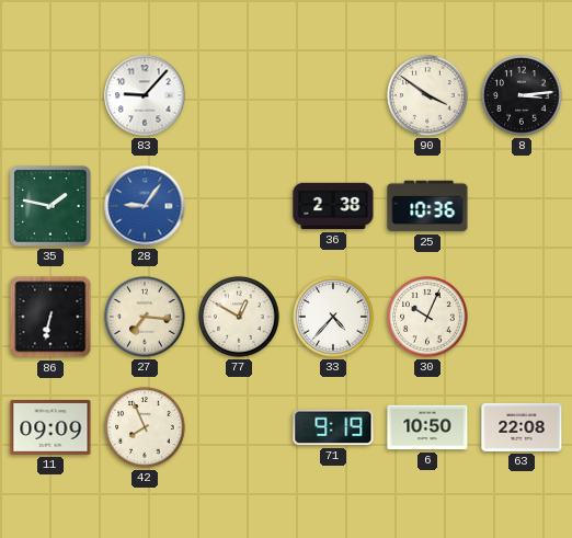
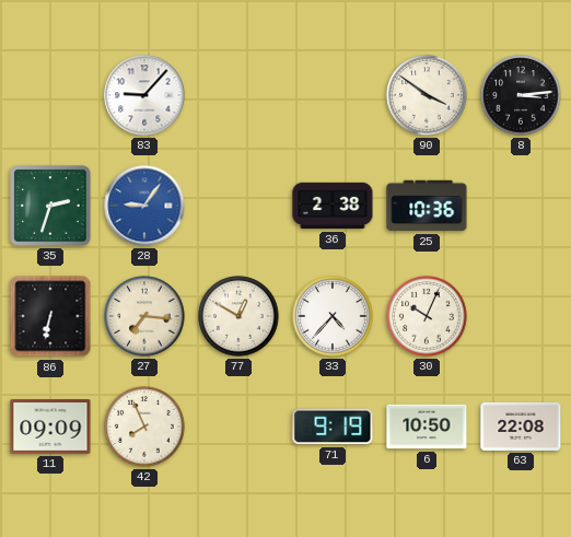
35: 1:47 -> 2:33 (50, 206)
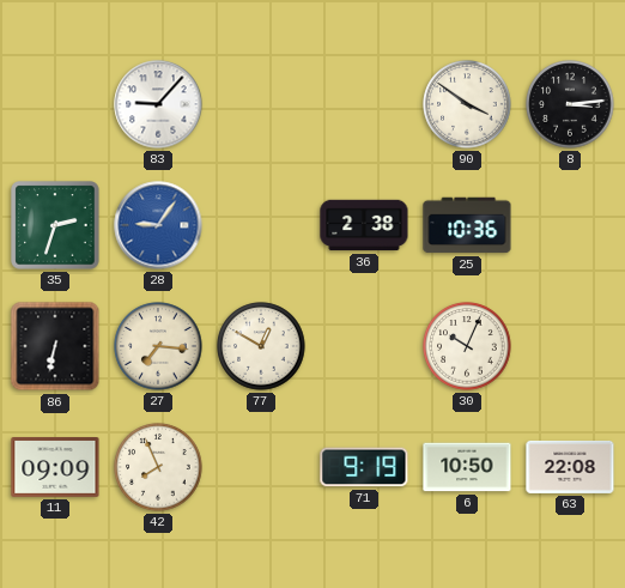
33: 4:37 -> none (333, 316)
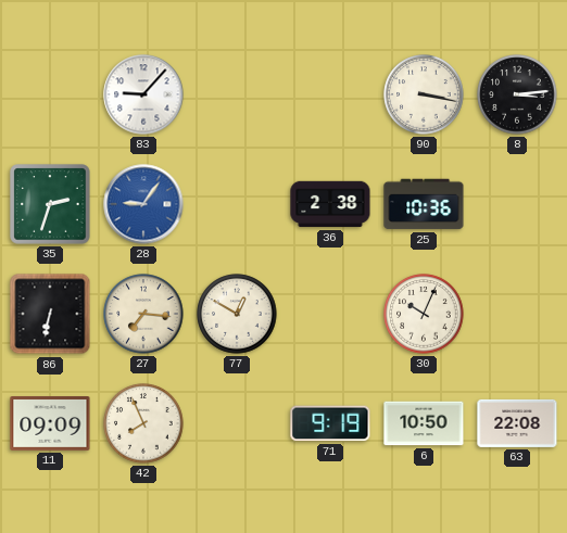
90: 3:51 -> 3:17 (424, 94)
